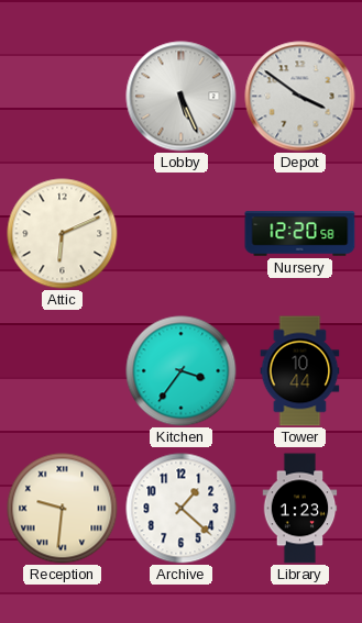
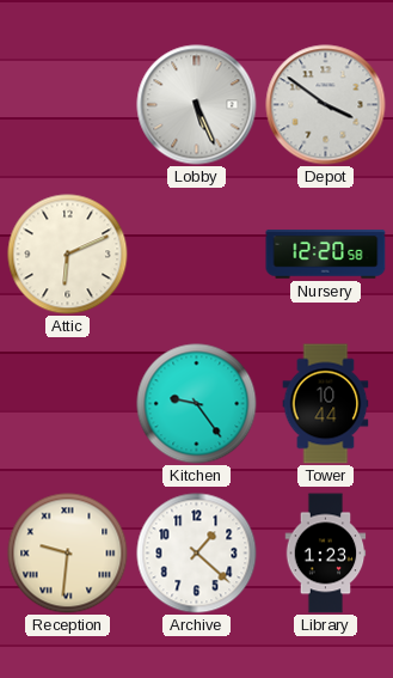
Kitchen: 3:36 -> 9:24 (197, 404)
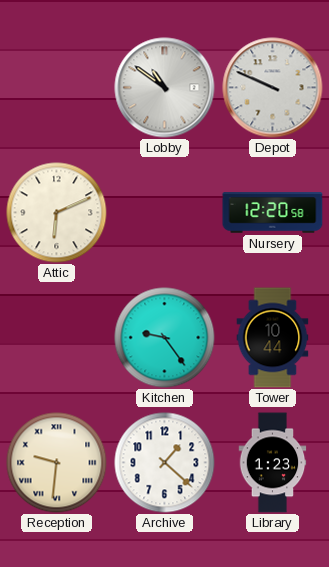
Lobby: 5:26 -> 10:51 (165, 88)
Depot: 3:51 -> 9:49 (273, 88)
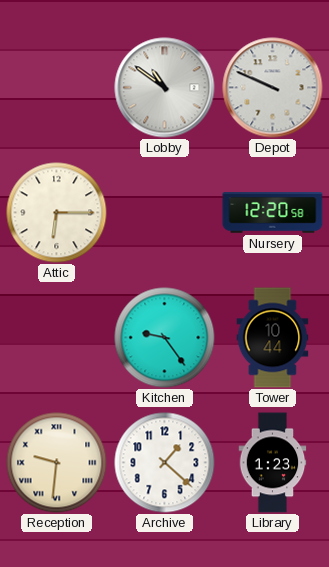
Attic: 6:11 -> 6:15 (57, 213)
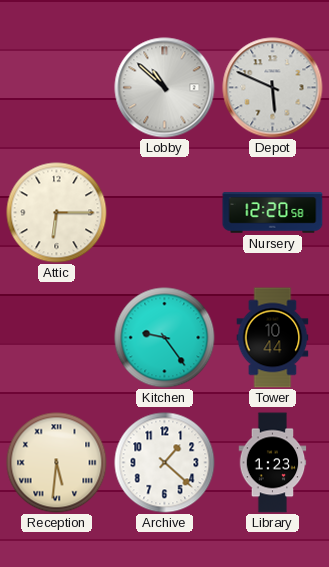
Lobby: 10:51 -> 10:52 (165, 88)
Depot: 9:49 -> 5:49 (273, 88)
Reception: 9:31 -> 5:31 (57, 463)
